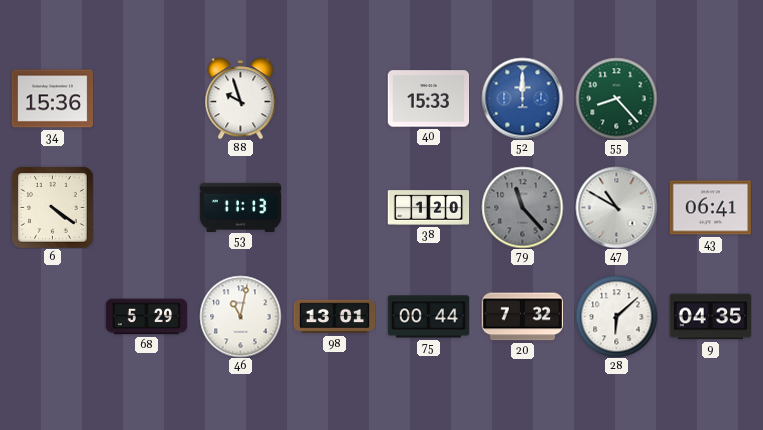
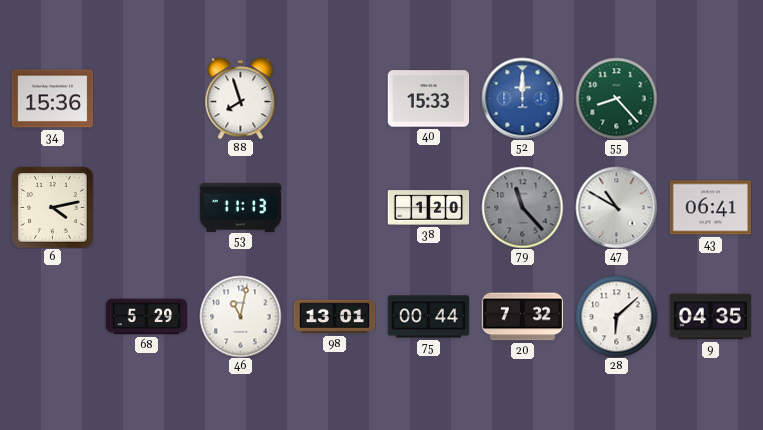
88: 9:57 -> 7:57 (241, 98)
6: 4:21 -> 4:13 (52, 207)
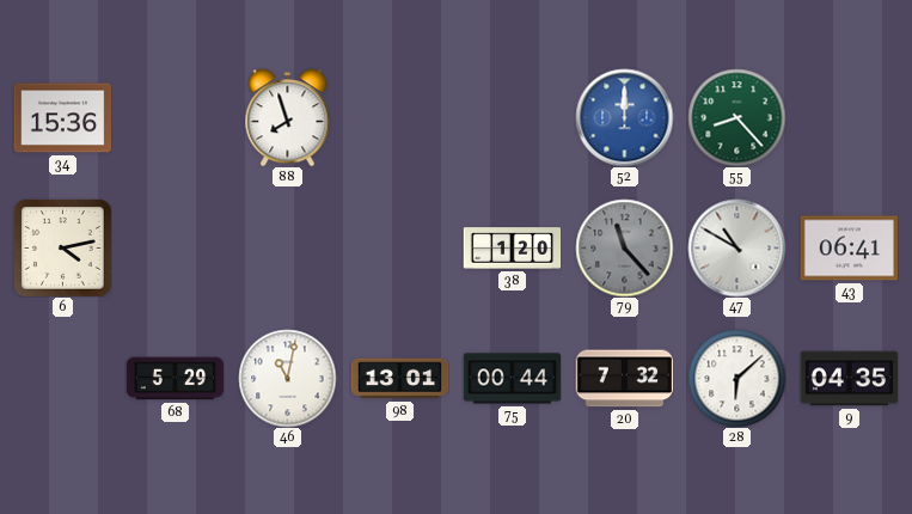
40: 15:33 -> none (428, 99)
53: 11:13 -> none (240, 207)
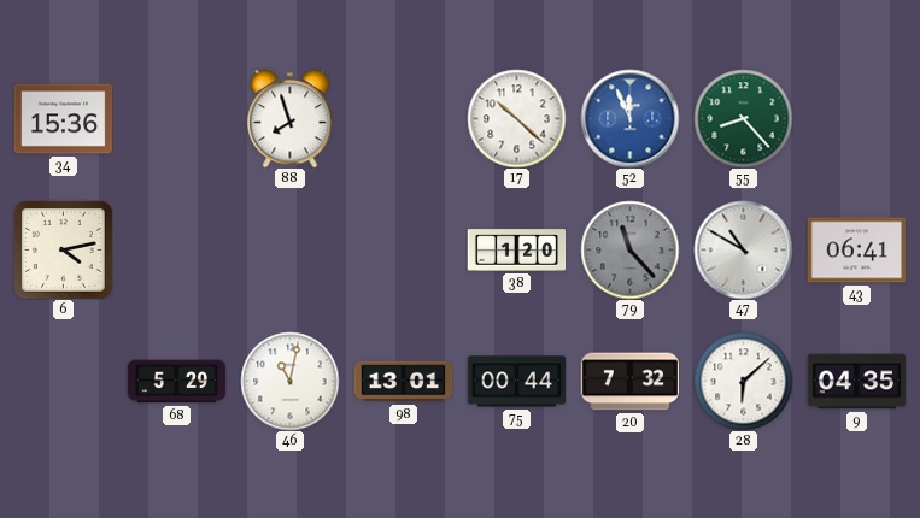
17: none -> 10:22 (516, 118)
52: 12:00 -> 11:56 (629, 118)
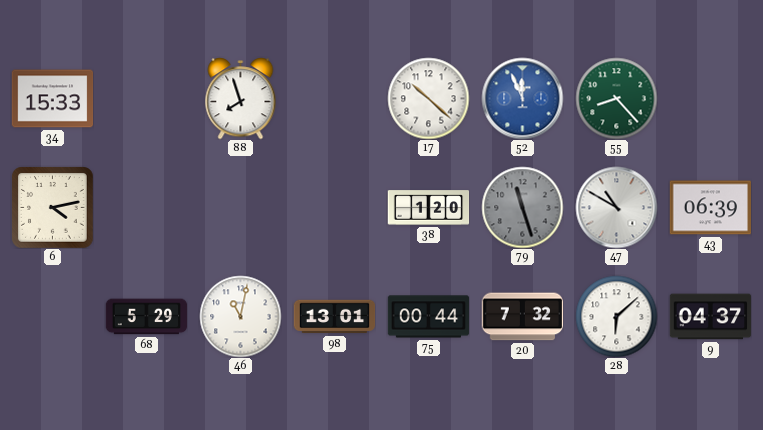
34: 15:36 -> 15:33 (52, 99)
79: 11:23 -> 11:27 (522, 207)
43: 06:41 -> 06:39 (710, 208)
9: 04:35 -> 04:37 (710, 317)
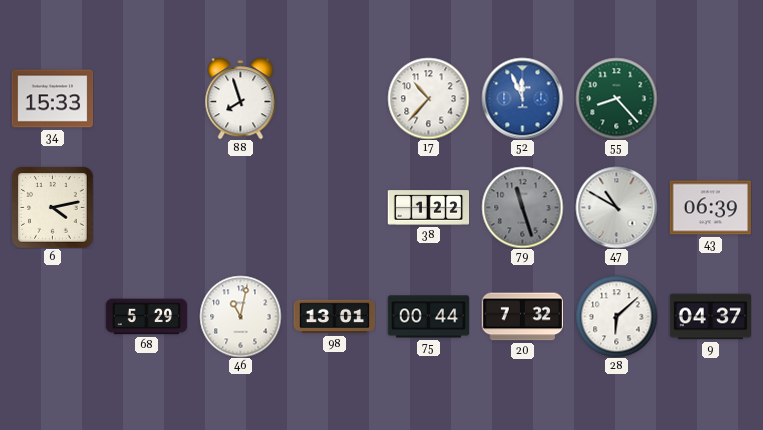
17: 10:22 -> 10:37 (428, 98)
38: 1:20 -> 1:22 (428, 208)
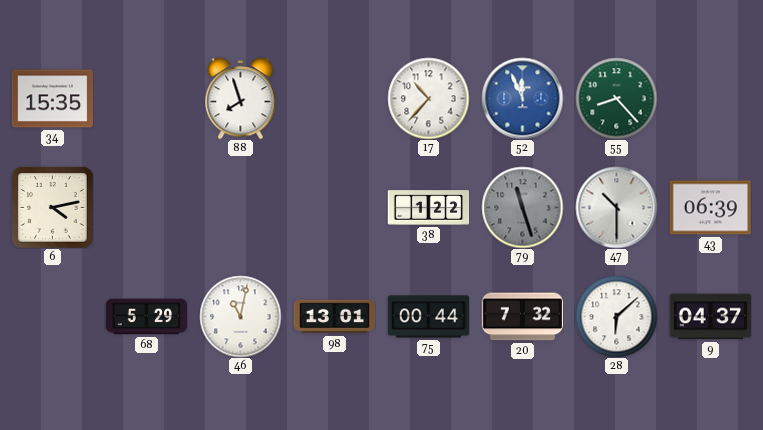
34: 15:33 -> 15:35 (52, 99)
47: 10:50 -> 10:30 (616, 207)
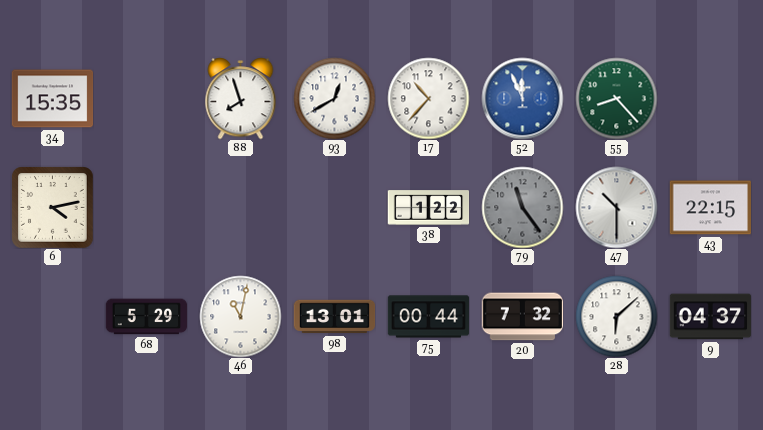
93: none -> 12:40 (334, 98)
79: 11:27 -> 11:24 (522, 207)
43: 06:39 -> 22:15 (710, 208)
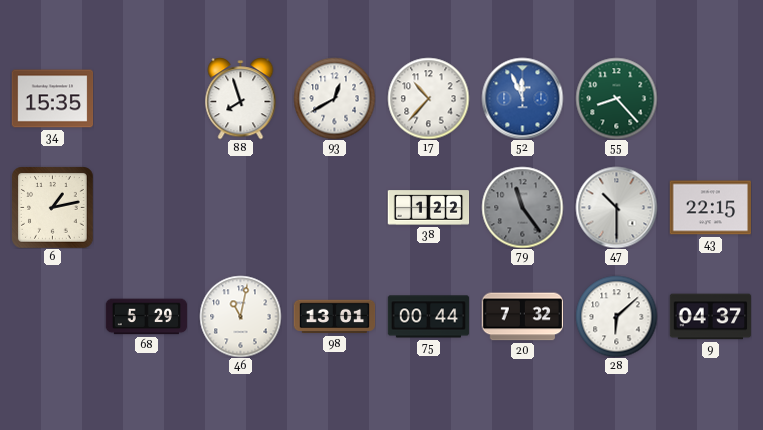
6: 4:13 -> 1:13 (52, 207)
